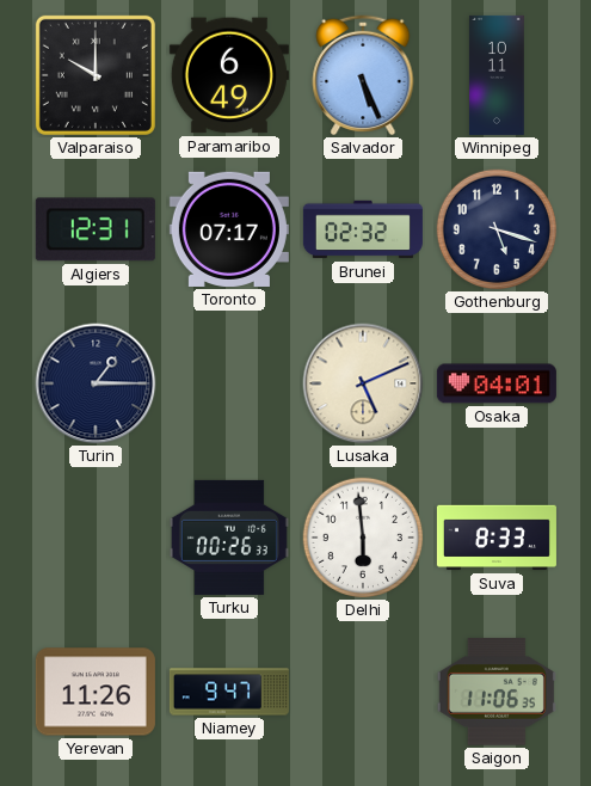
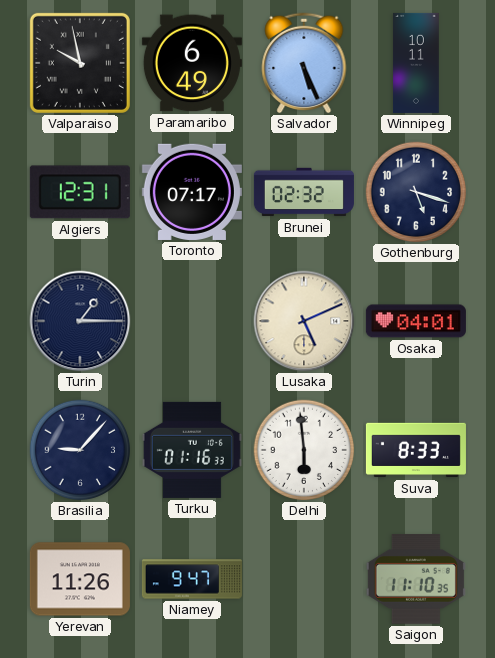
Valparaiso: 10:00 -> 9:58 (80, 63)
Brasilia: none -> 9:07 (80, 450)
Turku: 00:26 -> 01:16 (192, 450)
Saigon: 11:06 -> 11:10 (416, 579)
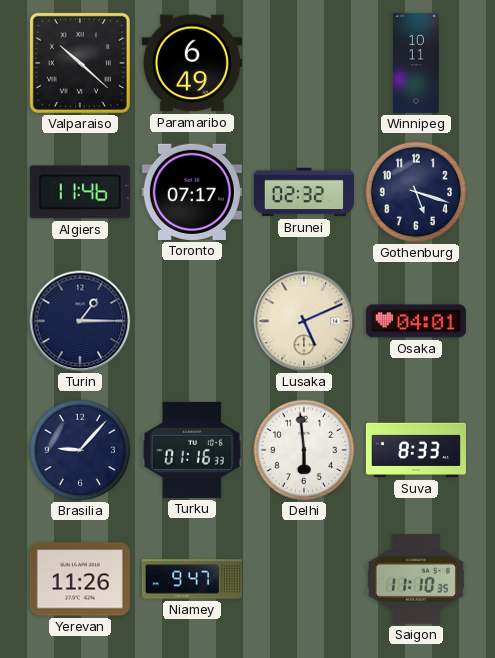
Valparaiso: 9:58 -> 10:22 (80, 63)
Salvador: 5:26 -> none (304, 63)
Algiers: 12:31 -> 11:46 (80, 192)
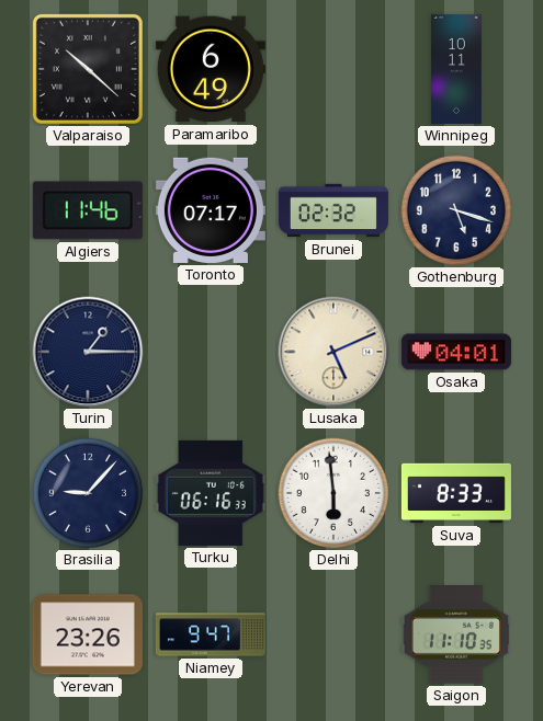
Turku: 01:16 -> 06:16 (211, 493)
Yerevan: 11:26 -> 23:26 (88, 634)
